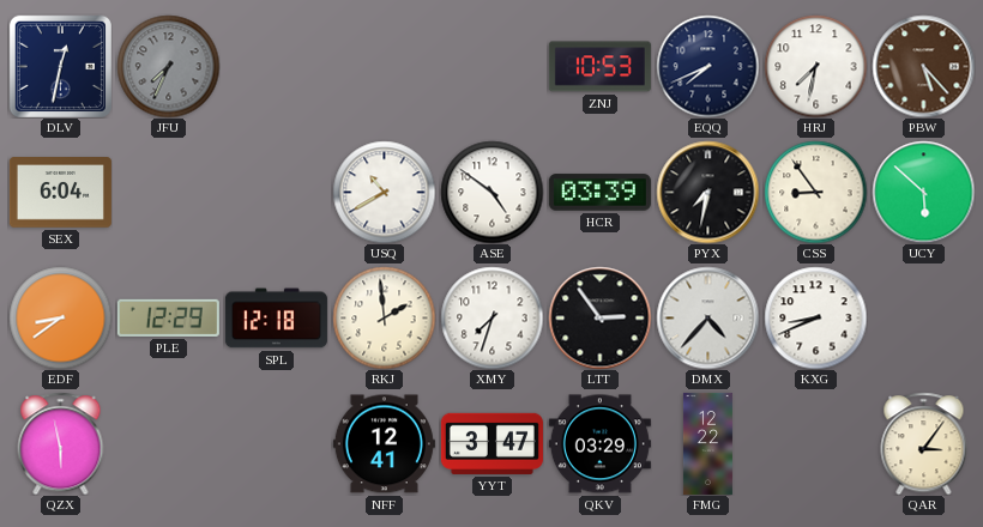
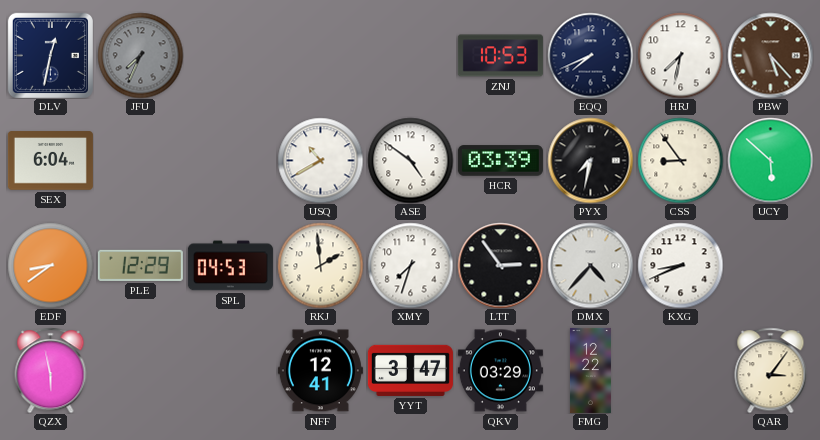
SPL: 12:18 -> 04:53 (230, 266)
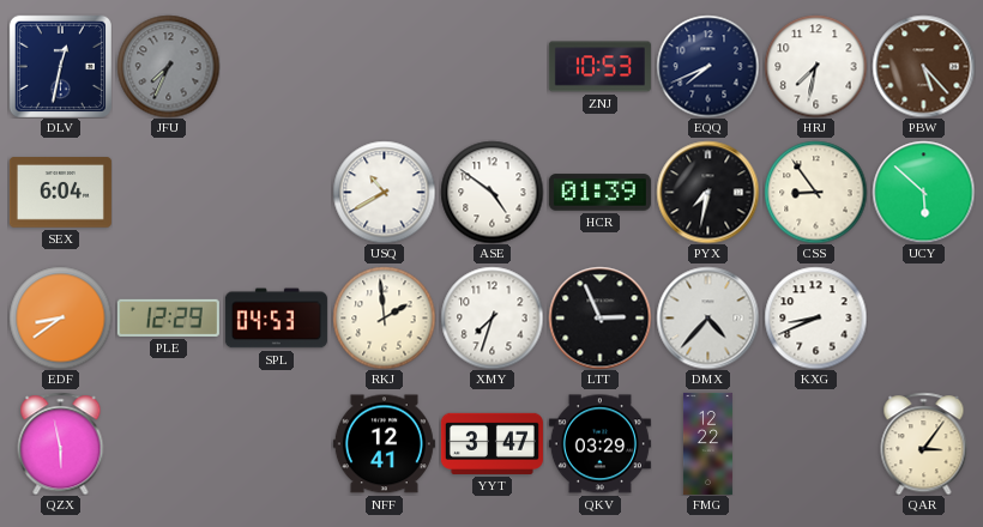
HCR: 03:39 -> 01:39 (599, 193)
LTT: 2:54 -> 2:56 (599, 317)
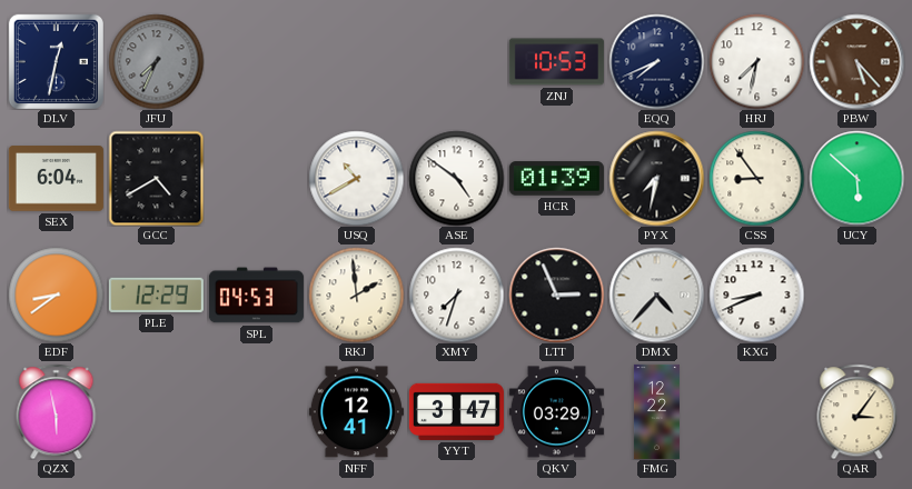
GCC: none -> 4:40 (156, 178)
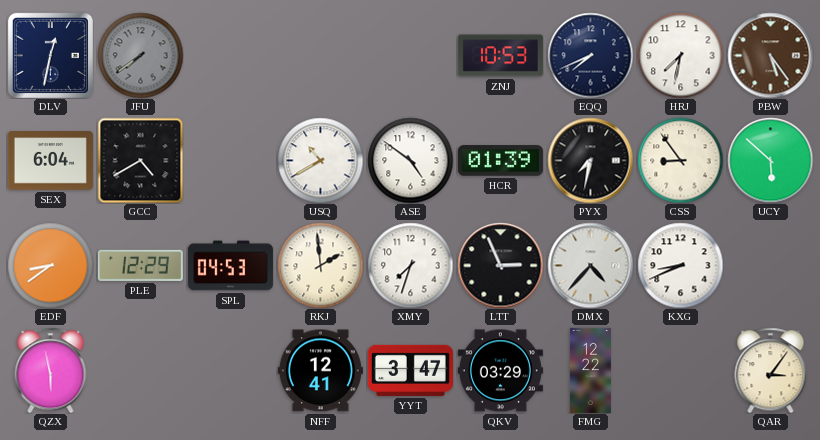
JFU: 7:34 -> 7:39 (140, 55)
PBW: 5:23 -> 5:24 (770, 55)
